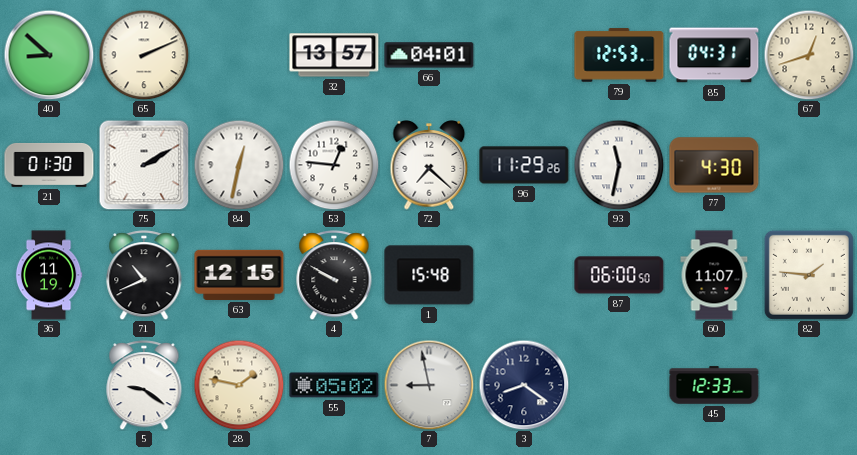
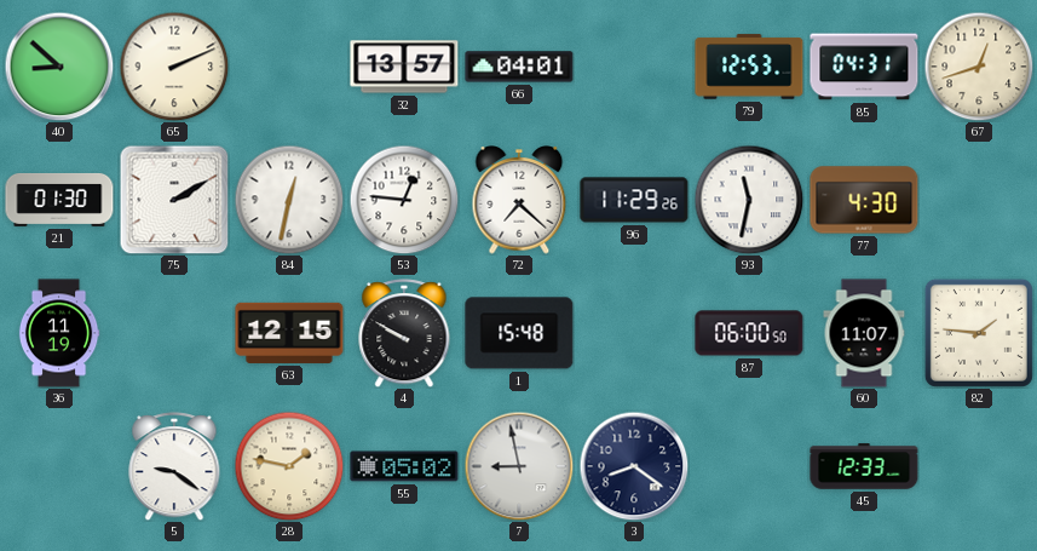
71: 10:41 -> none (144, 275)
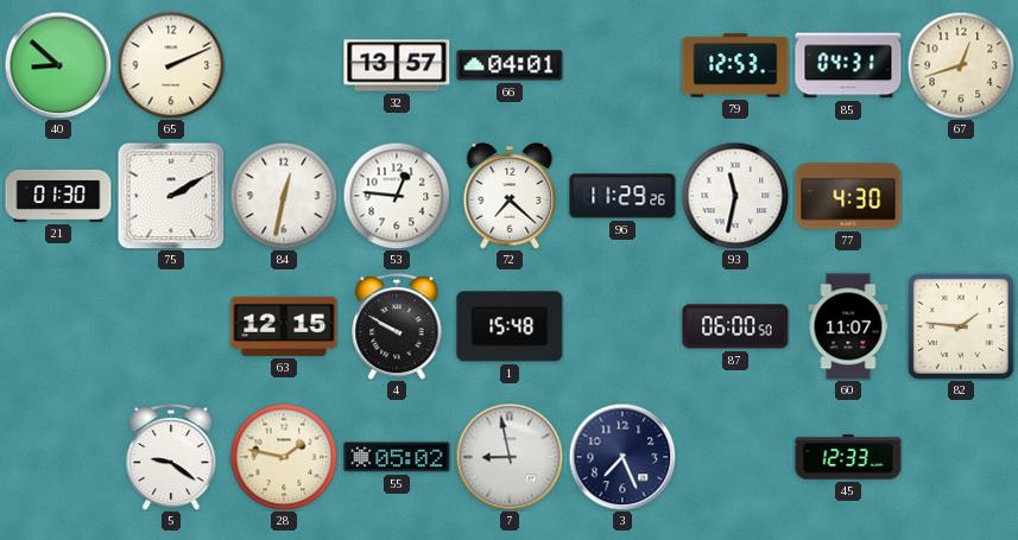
36: 11:19 -> none (59, 333)
3: 8:21 -> 7:26 (622, 457)
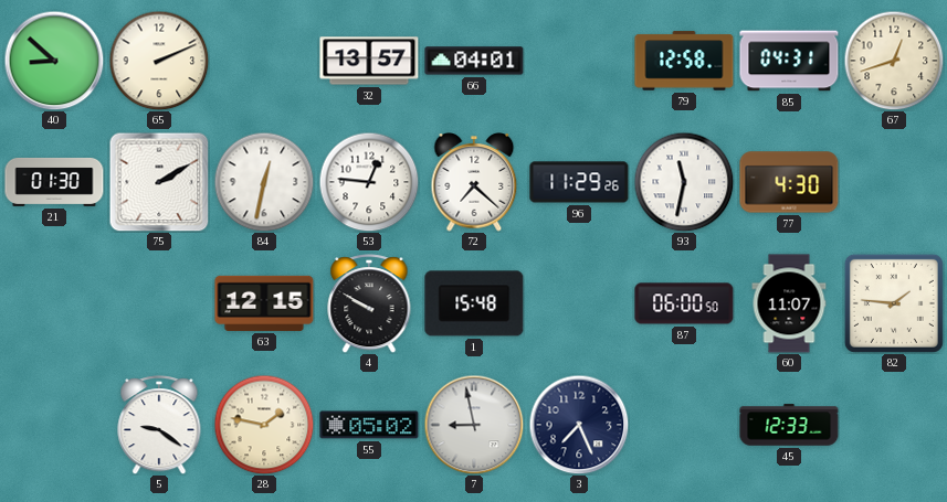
79: 12:53 -> 12:58 (684, 61)
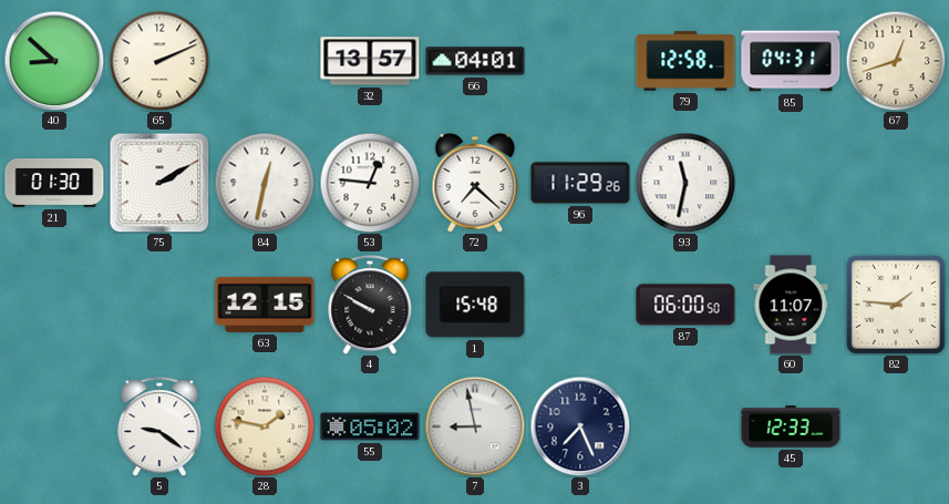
77: 4:30 -> none (789, 182)
